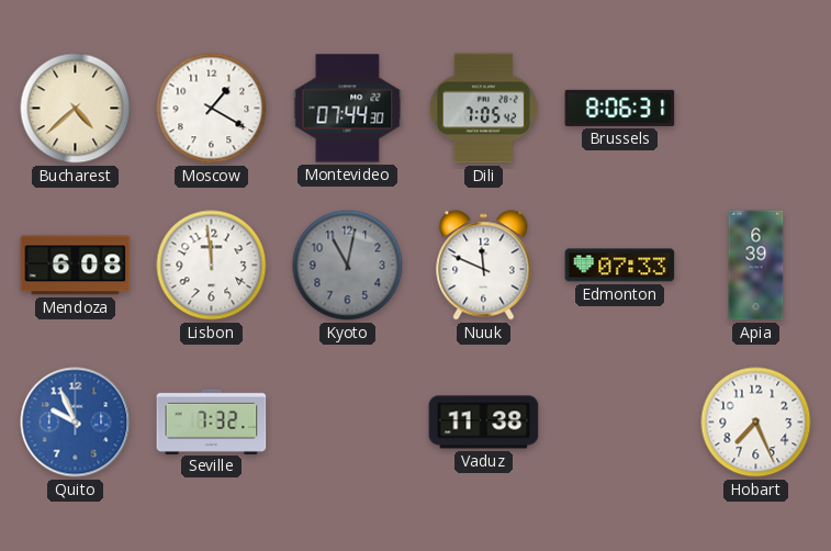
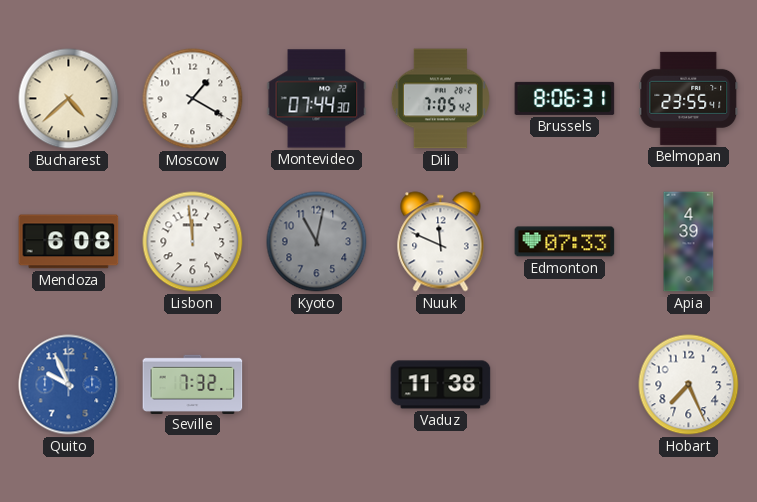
Belmopan: none -> 23:55 (689, 98)
Apia: 6:39 -> 4:39 (689, 242)
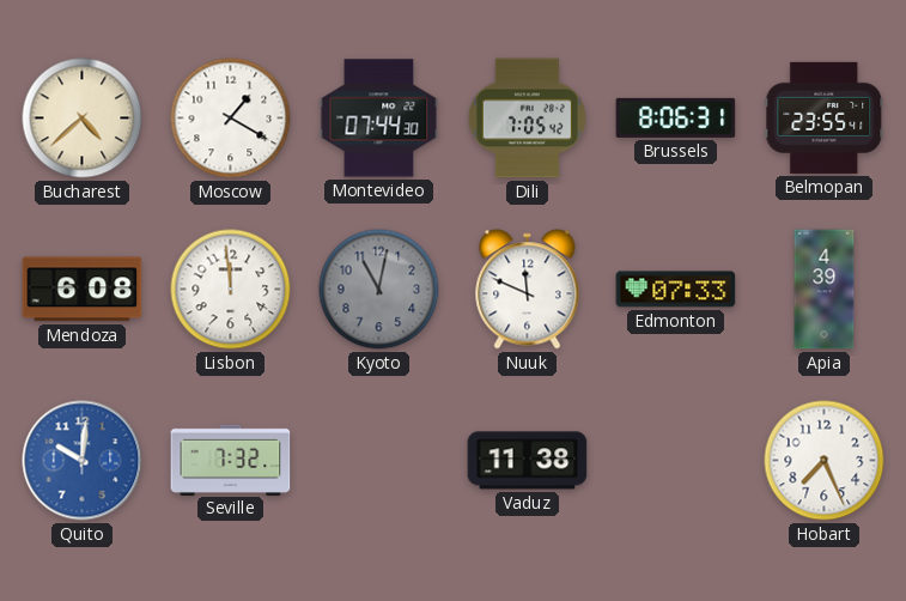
Quito: 9:56 -> 10:01 (83, 461)
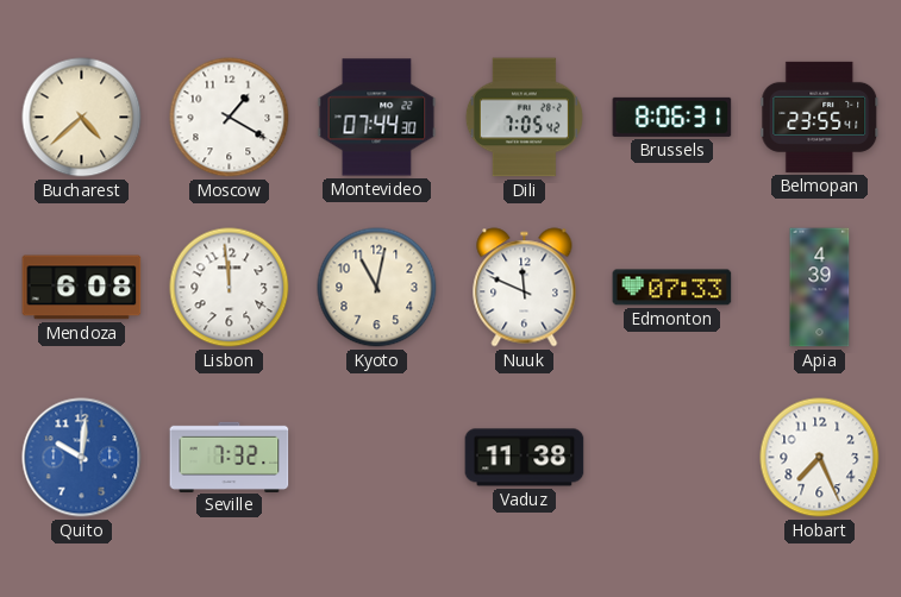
Kyoto dial: grey -> cream (377, 288)
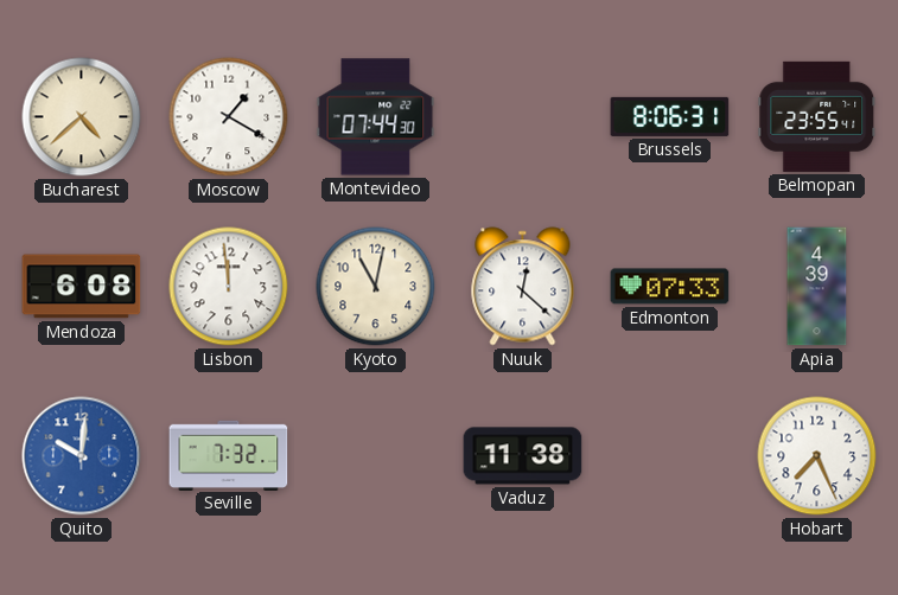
Dili: 7:05 -> none (524, 118)
Nuuk: 11:49 -> 12:22 (523, 287)
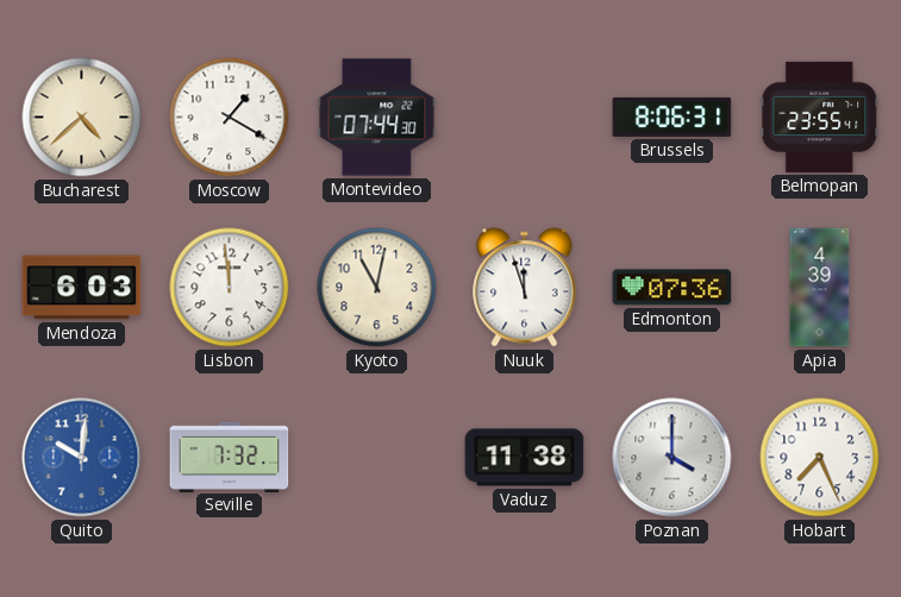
Mendoza: 6:08 -> 6:03 (82, 288)
Nuuk: 12:22 -> 11:57 (525, 288)
Edmonton: 07:33 -> 07:36 (672, 288)
Poznan: none -> 4:00 (672, 458)
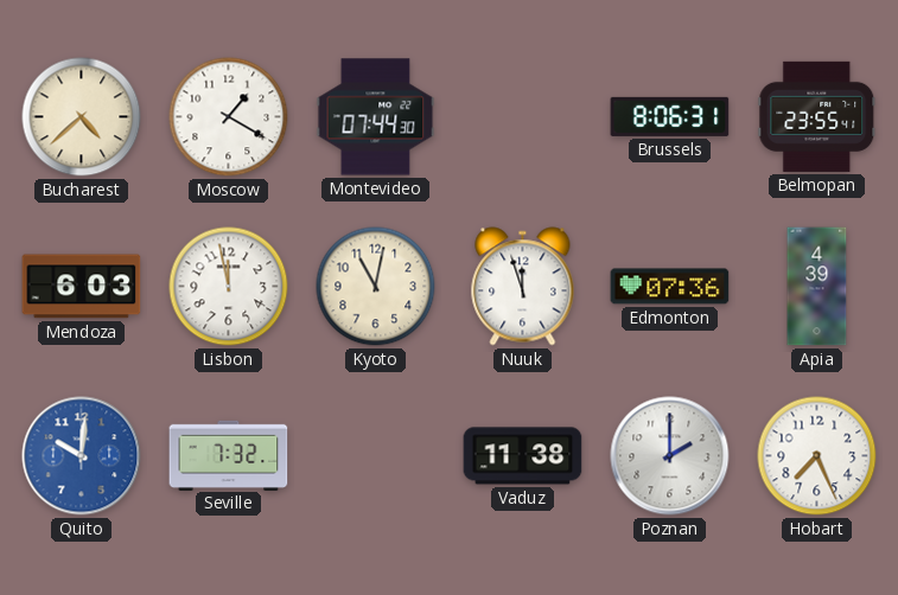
Lisbon: 11:59 -> 11:58 (229, 287)
Poznan: 4:00 -> 2:00 (670, 456)
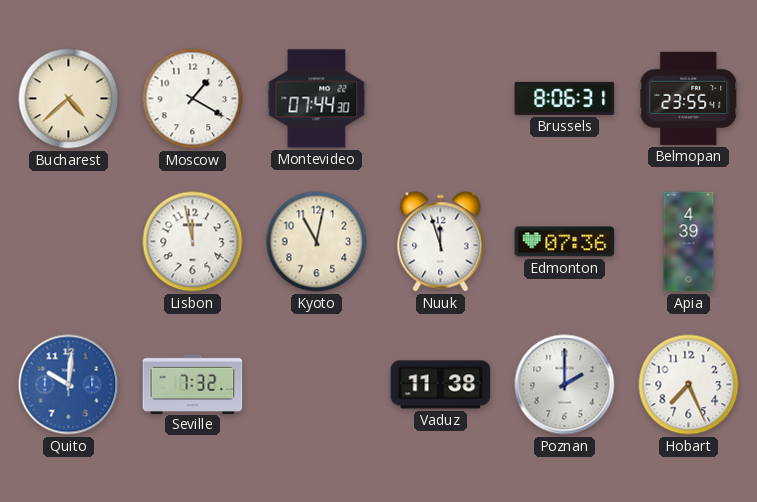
Mendoza: 6:03 -> none (82, 287)
